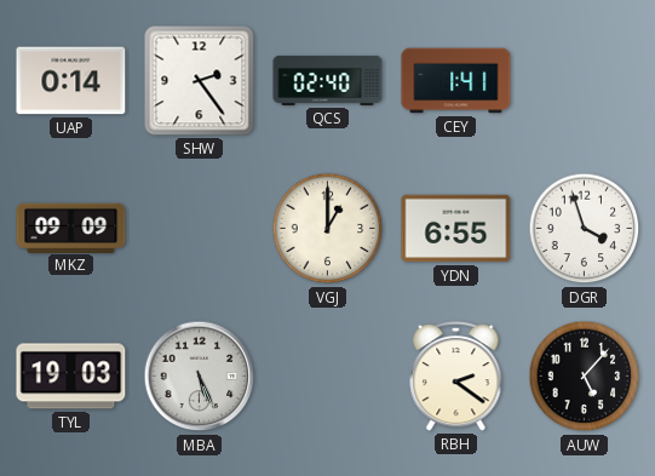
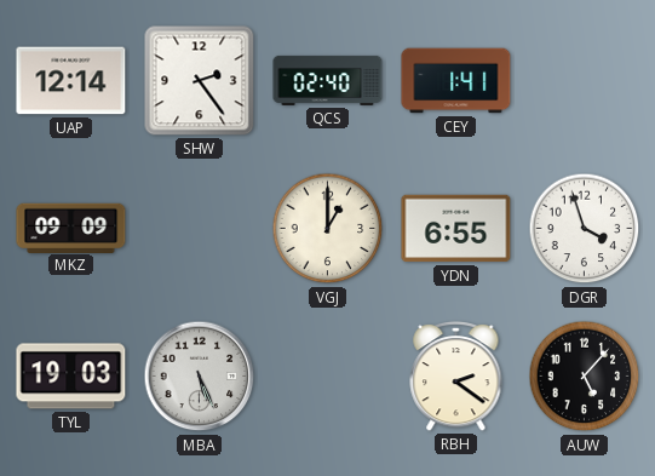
UAP: 0:14 -> 12:14 (71, 81)
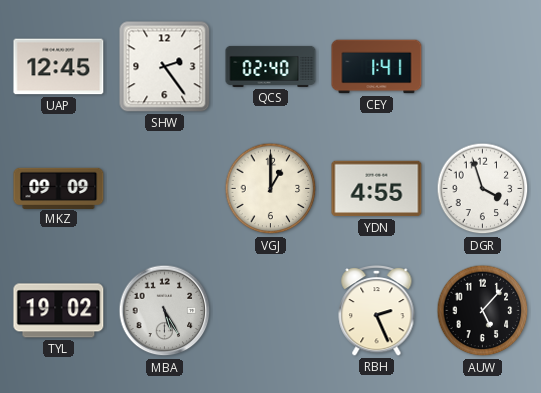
UAP: 12:14 -> 12:45 (59, 67)
YDN: 6:55 -> 4:55 (377, 189)
TYL: 19:03 -> 19:02 (59, 311)
MBA: 5:26 -> 5:25 (165, 311)
RBH: 2:21 -> 2:26 (377, 310)
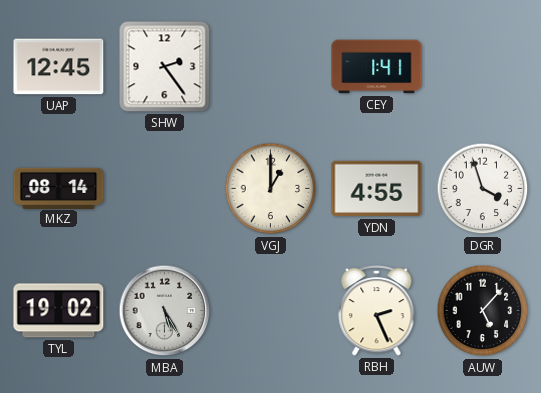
QCS: 02:40 -> none (271, 66)
MKZ: 09:09 -> 08:14 (59, 188)
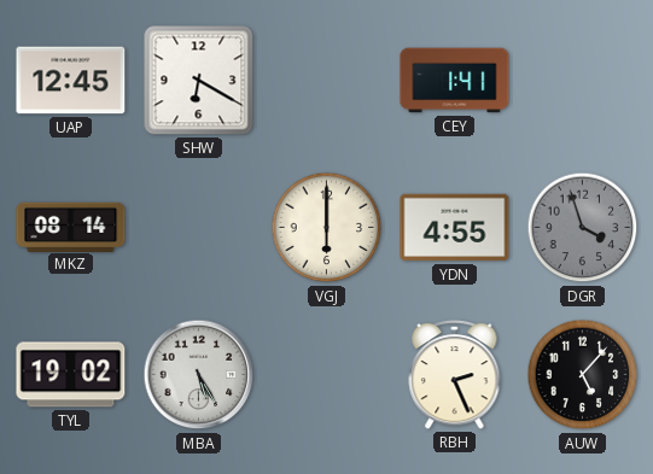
SHW: 2:24 -> 6:20 (199, 81)
VGJ: 1:00 -> 6:00 (327, 228)
DGR dial: white -> grey (583, 228)
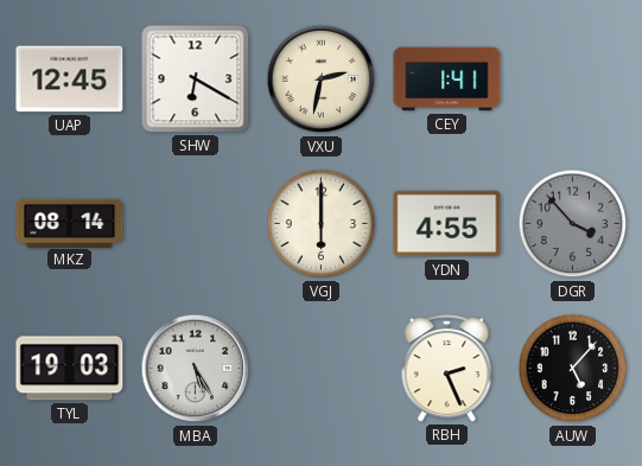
VXU: none -> 2:32 (322, 79)
DGR: 3:57 -> 3:53 (573, 224)
TYL: 19:02 -> 19:03 (70, 369)
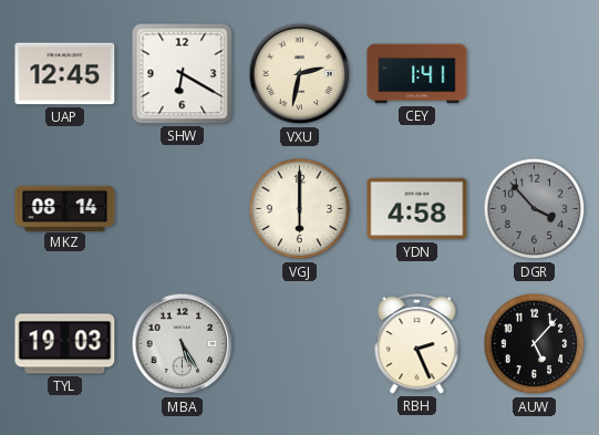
YDN: 4:55 -> 4:58 (417, 209)
